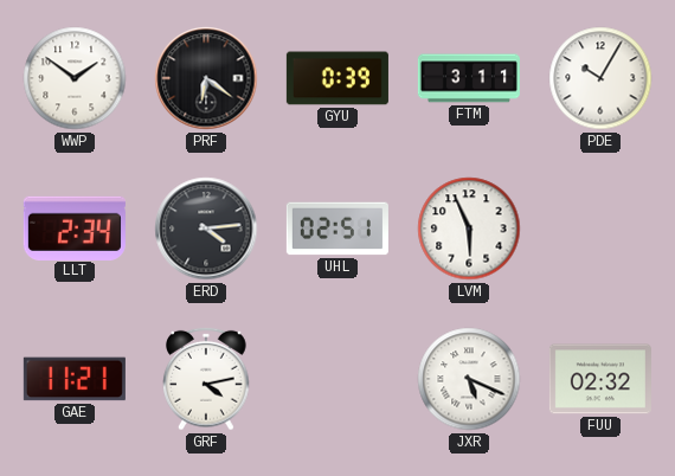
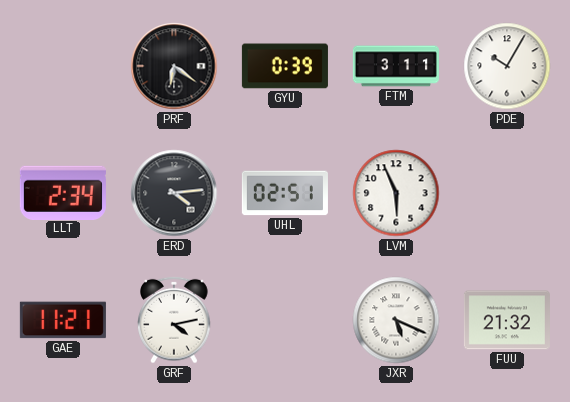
WWP: 1:51 -> none (75, 78)
FUU: 02:32 -> 21:32 (507, 320)
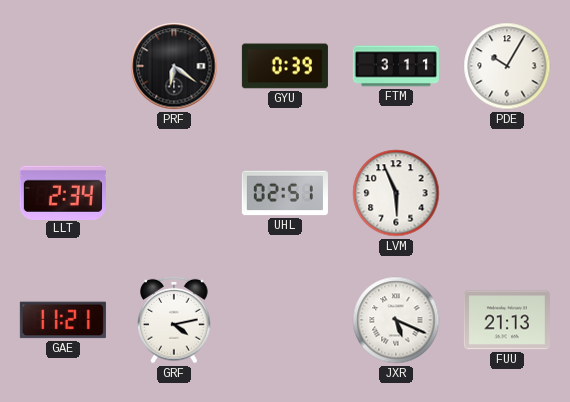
ERD: 4:14 -> none (174, 193)
FUU: 21:32 -> 21:13 (507, 320)
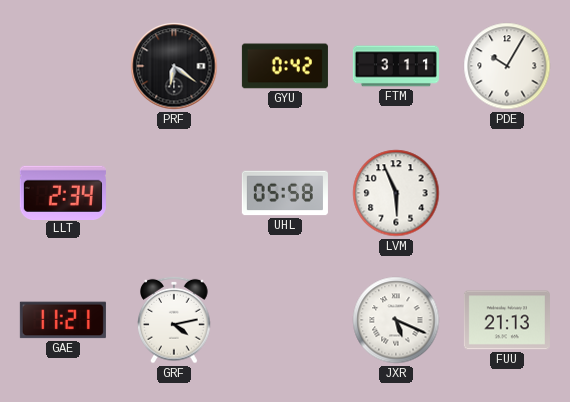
GYU: 0:39 -> 0:42 (285, 66)
UHL: 02:51 -> 05:58 (285, 193)
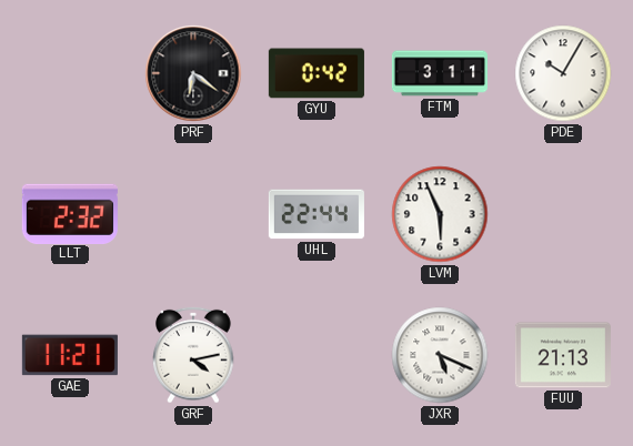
LLT: 2:34 -> 2:32 (70, 213)
UHL: 05:58 -> 22:44 (316, 214)
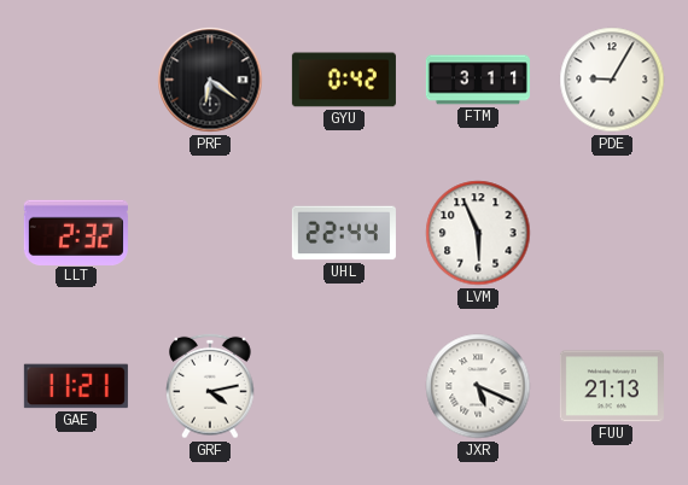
PDE: 10:05 -> 9:05 (612, 80)
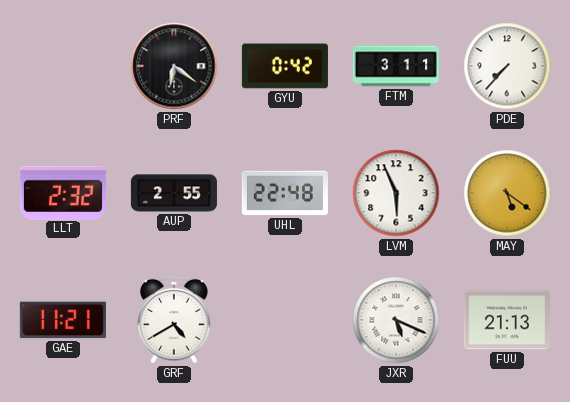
PDE: 9:05 -> 7:37 (507, 66)
AUP: none -> 2:55 (174, 193)
UHL: 22:44 -> 22:48 (285, 193)
MAY: none -> 5:21 (507, 193)
GRF: 4:13 -> 4:40 (174, 320)
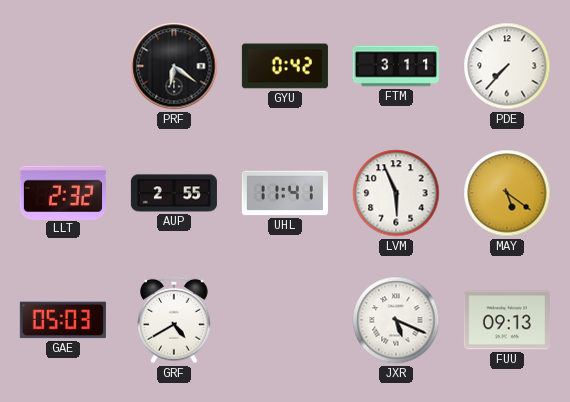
UHL: 22:48 -> 11:41 (285, 193)
GAE: 11:21 -> 05:03 (63, 320)
FUU: 21:13 -> 09:13 (507, 320)
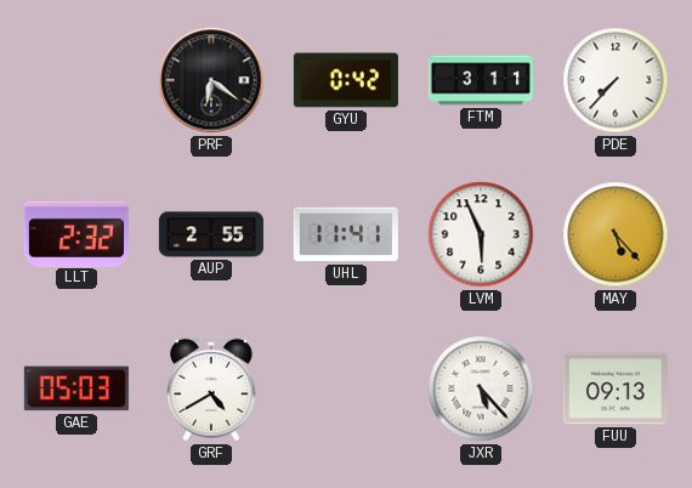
MAY: 5:21 -> 5:23 (616, 234)
JXR: 5:19 -> 5:23 (481, 388)
